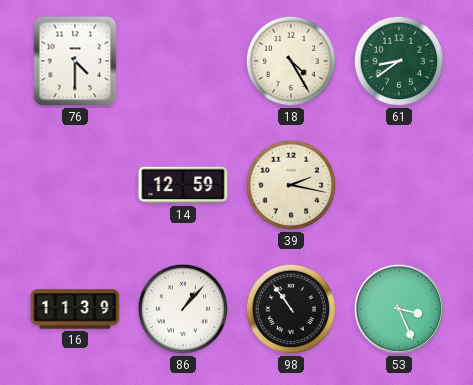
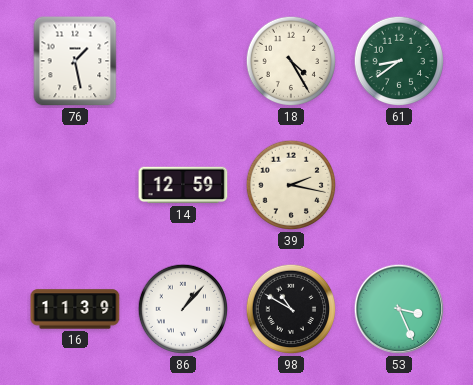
76: 4:30 -> 1:28 (75, 61)
98: 10:54 -> 10:50 (291, 309)
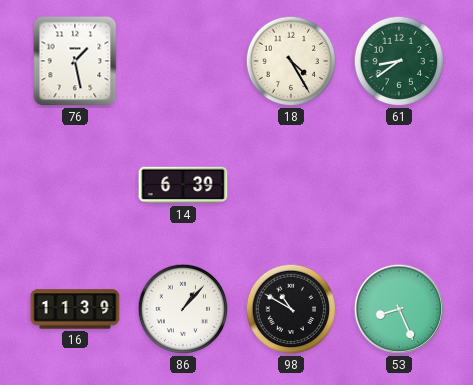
14: 12:59 -> 6:39 (183, 185)
39: 2:17 -> none (291, 185)
53: 3:26 -> 8:26 (399, 309)
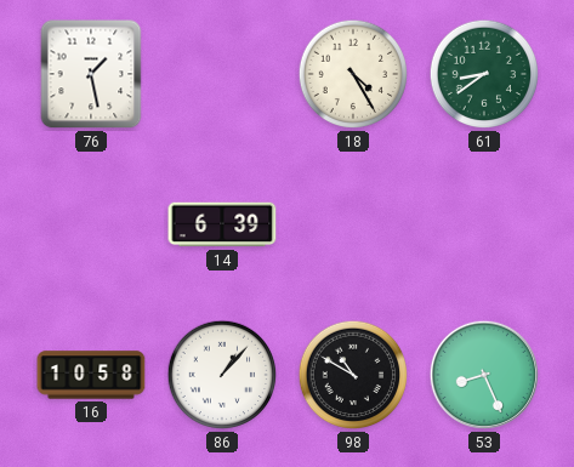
16: 11:39 -> 10:58 (91, 375)
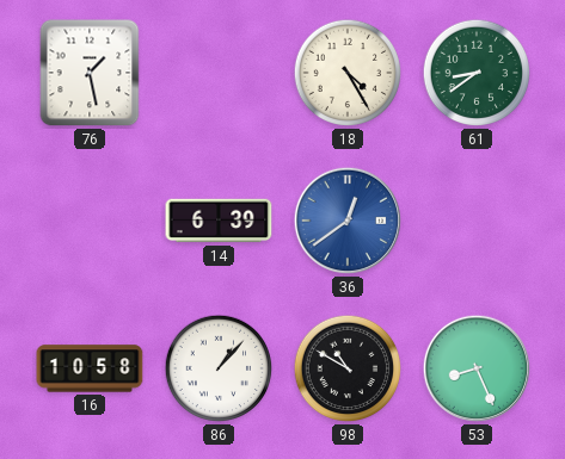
36: none -> 12:39 (348, 221)
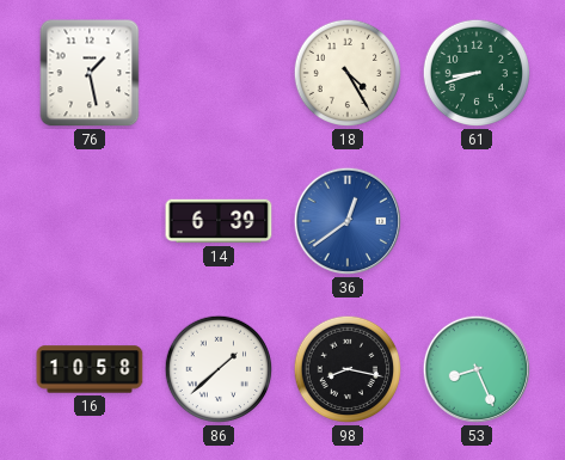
61: 8:39 -> 8:42 (477, 73)
86: 1:07 -> 1:38 (219, 369)
98: 10:50 -> 8:17 (348, 369)
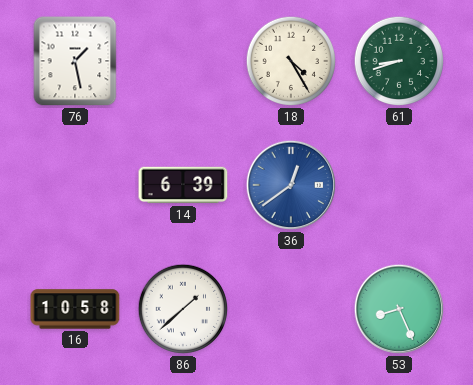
98: 8:17 -> none (348, 369)
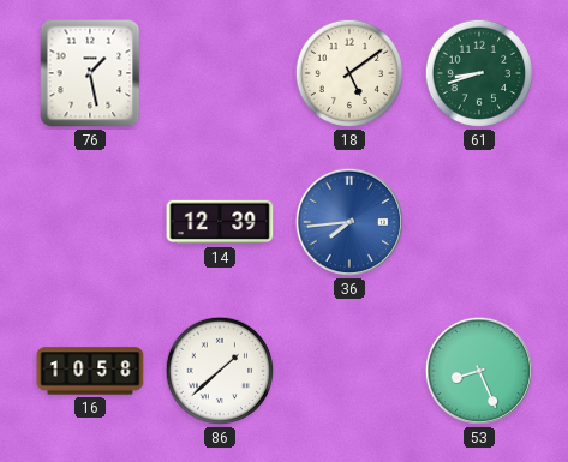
18: 4:25 -> 5:09 (349, 73)
14: 6:39 -> 12:39 (220, 222)
36: 12:39 -> 7:44 (349, 222)
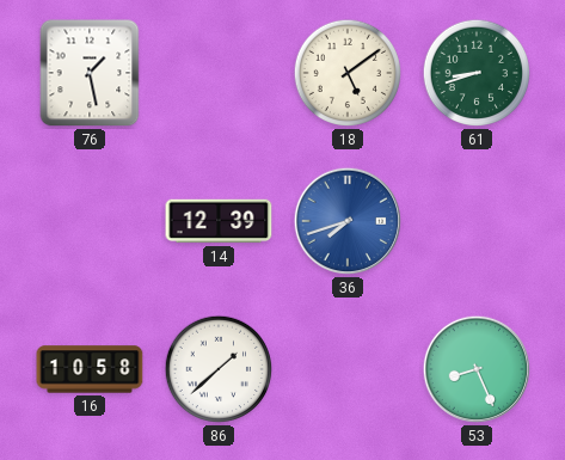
36: 7:44 -> 7:42 (348, 221)
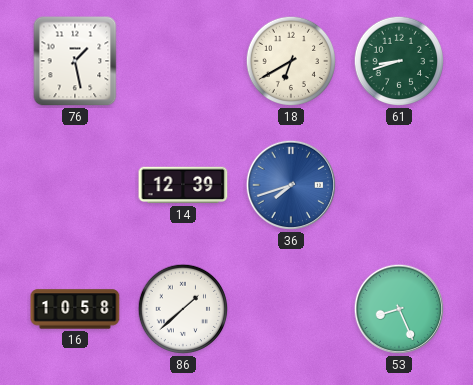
18: 5:09 -> 6:40 (291, 61)
